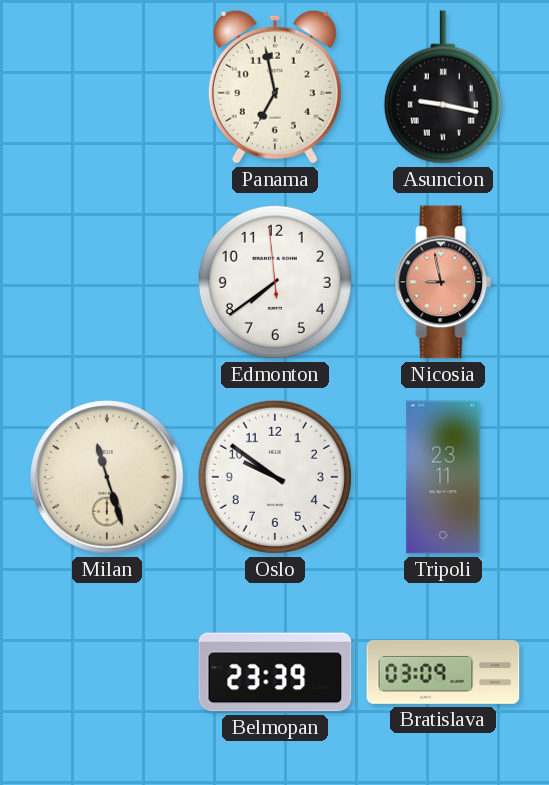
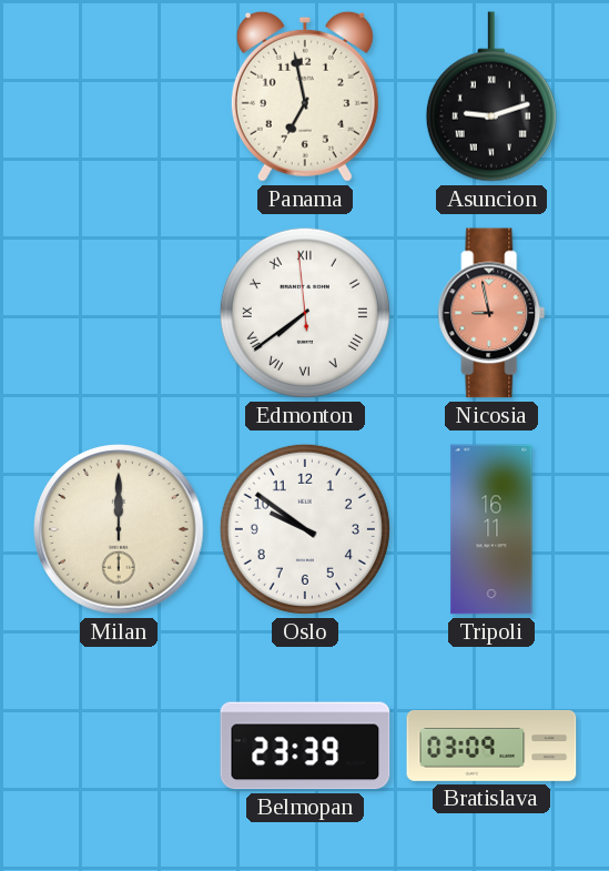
Asuncion: 9:17 -> 9:12 (491, 97)
Edmonton numerals: Arabic -> Roman (305, 313)
Milan: 11:27 -> 12:00 (119, 529)
Tripoli: 23:11 -> 16:11 (491, 529)
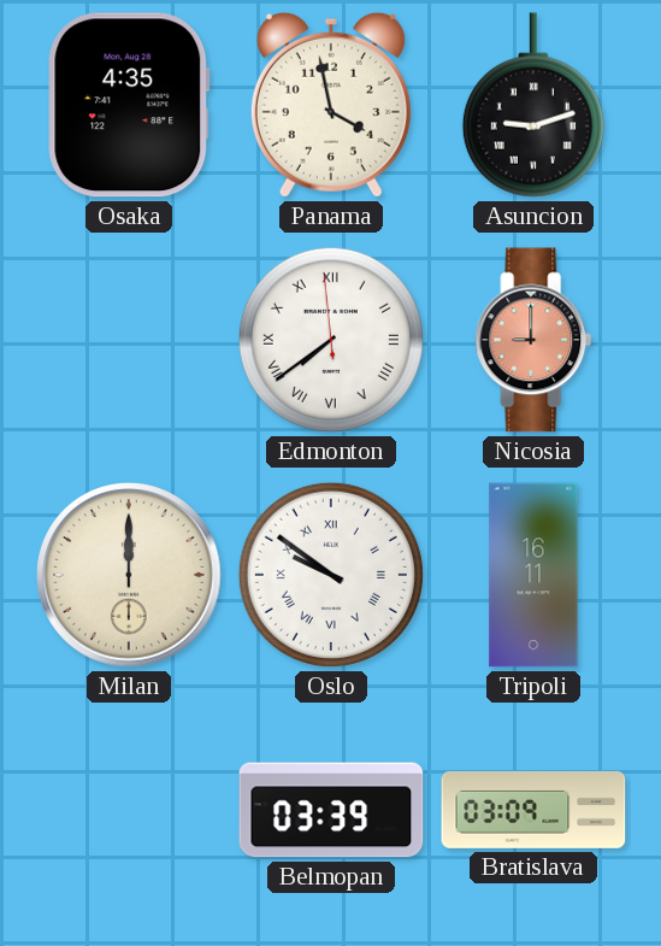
Osaka: none -> 4:35 (129, 105)
Panama: 6:58 -> 3:58 (331, 105)
Nicosia: 8:58 -> 9:00 (533, 340)
Oslo numerals: Arabic -> Roman (331, 575)
Belmopan: 23:39 -> 03:39 (331, 810)
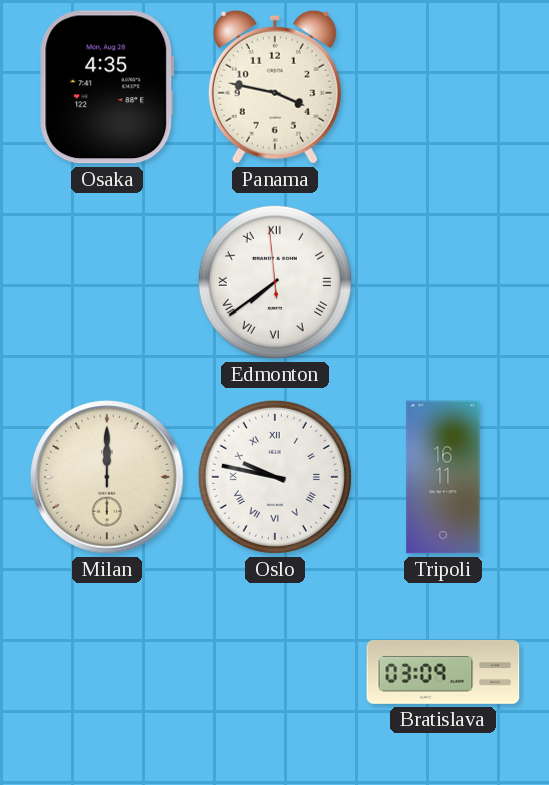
Panama: 3:58 -> 3:47 (275, 87)
Asuncion: 9:12 -> none (533, 105)
Nicosia: 9:00 -> none (533, 340)
Oslo: 9:51 -> 9:47 (275, 477)
Belmopan: 03:39 -> none (331, 810)
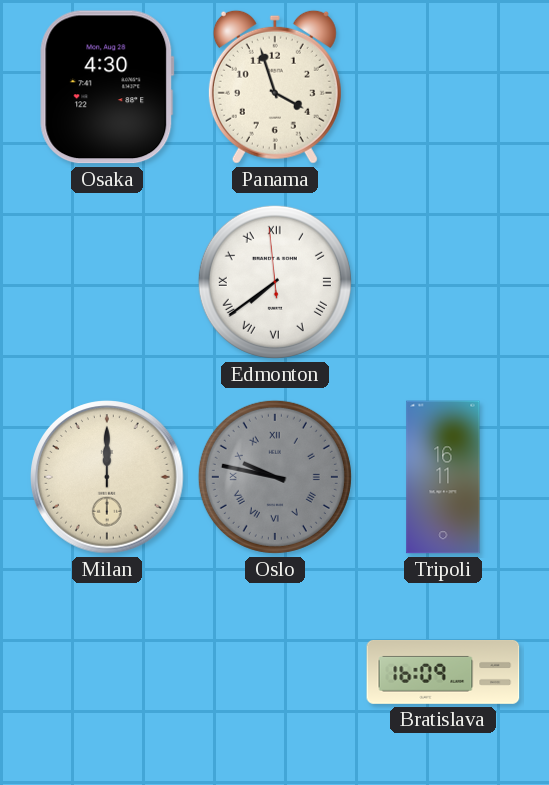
Osaka: 4:35 -> 4:30 (107, 87)
Panama: 3:47 -> 3:57 (275, 87)
Oslo dial: white -> grey (275, 477)
Bratislava: 03:09 -> 16:09 (443, 672)
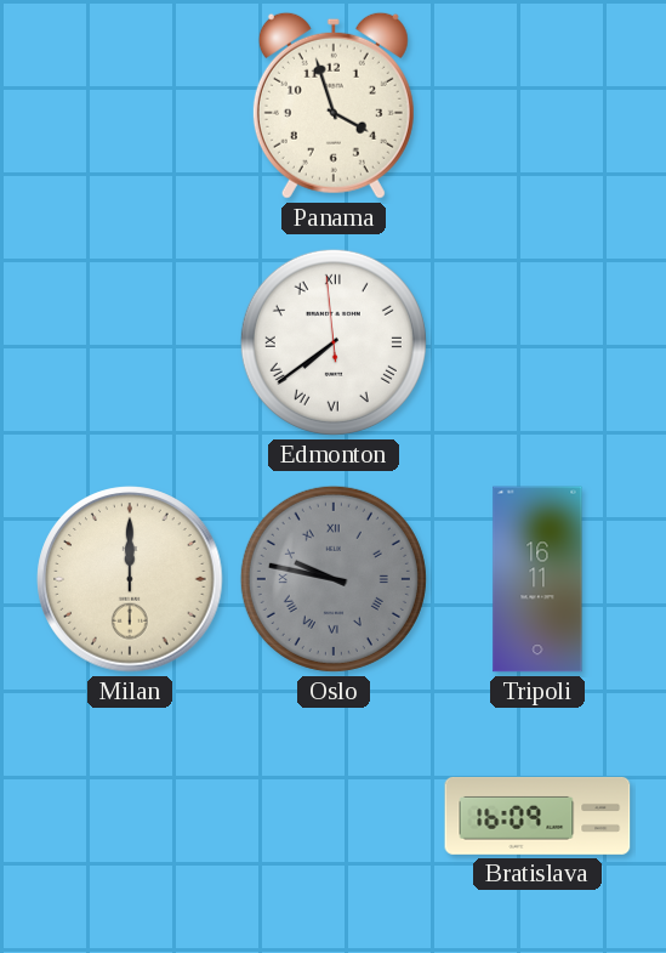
Osaka: 4:30 -> none (107, 87)
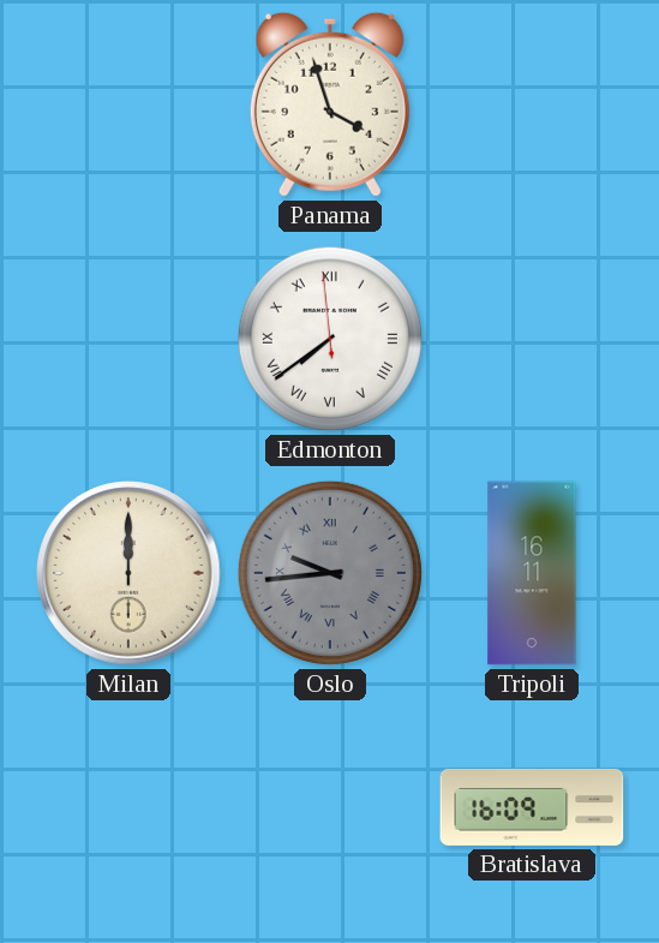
Oslo: 9:47 -> 9:44 (330, 573)
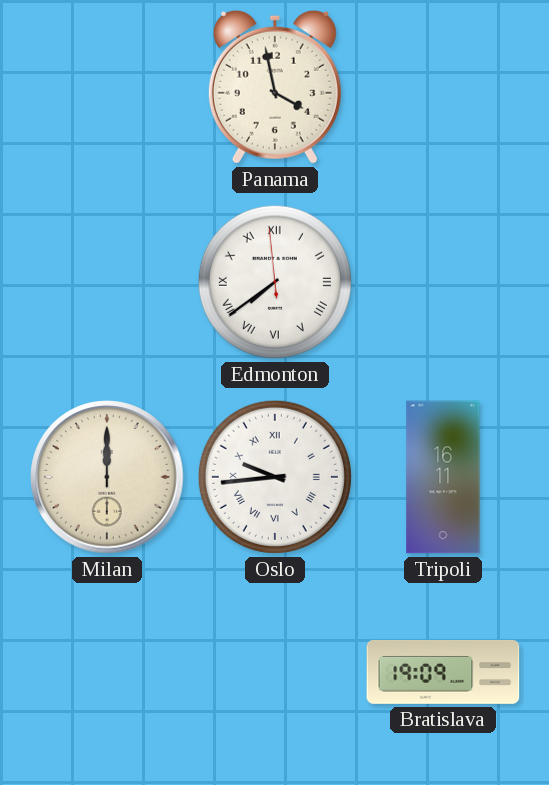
Panama: 3:57 -> 3:58 (275, 87)
Oslo dial: grey -> white (275, 477)
Bratislava: 16:09 -> 19:09 (443, 672)
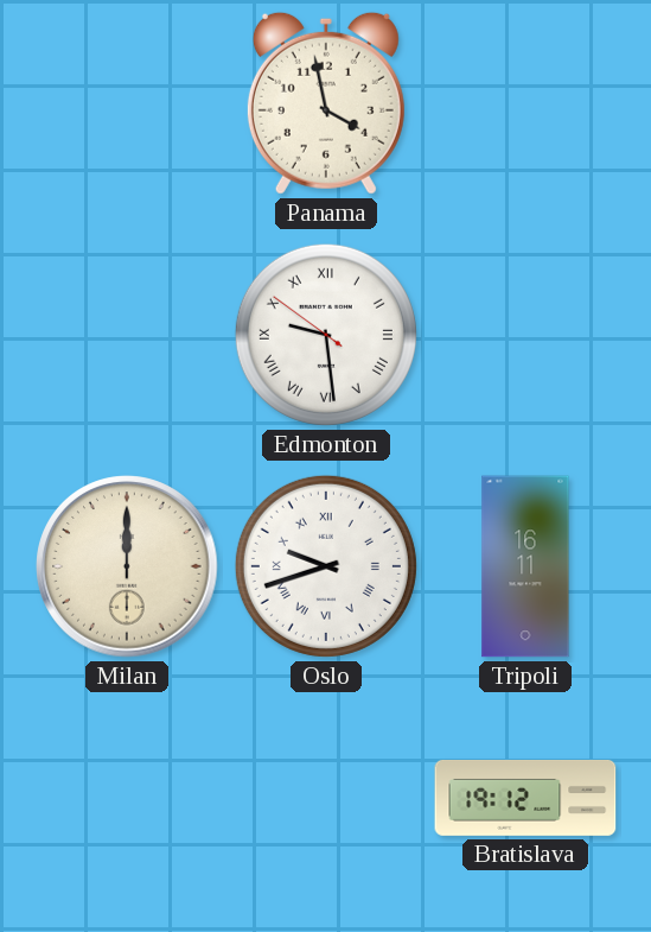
Edmonton: 7:38 -> 9:28 (326, 335)
Oslo: 9:44 -> 9:42 (326, 566)
Bratislava: 19:09 -> 19:12 (525, 798)
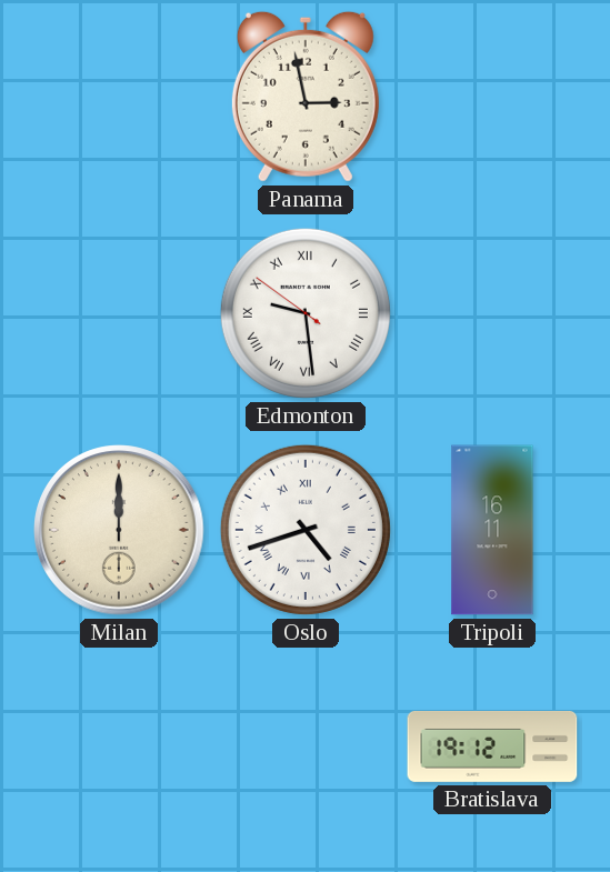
Panama: 3:58 -> 2:58 (306, 97)
Oslo: 9:42 -> 4:42 (306, 530)
